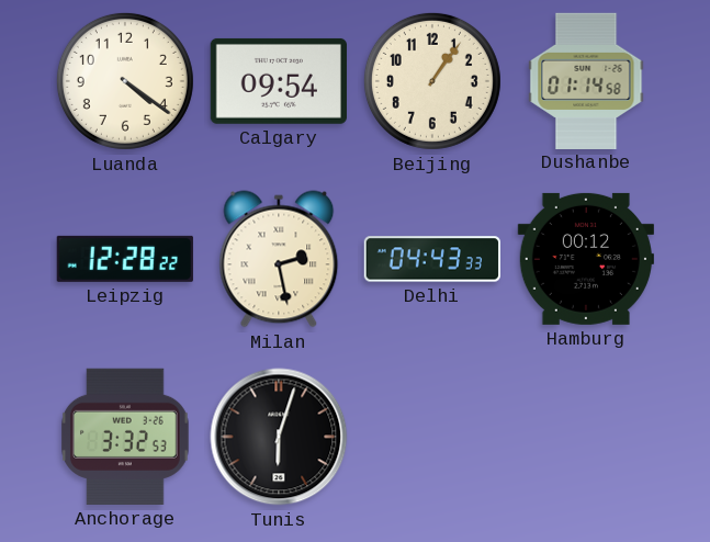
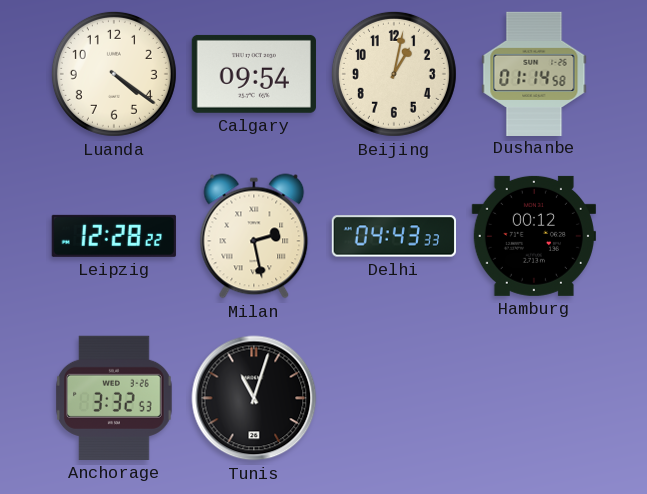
Beijing: 1:06 -> 1:02 (394, 74)
Tunis: 6:03 -> 11:03 (254, 398)
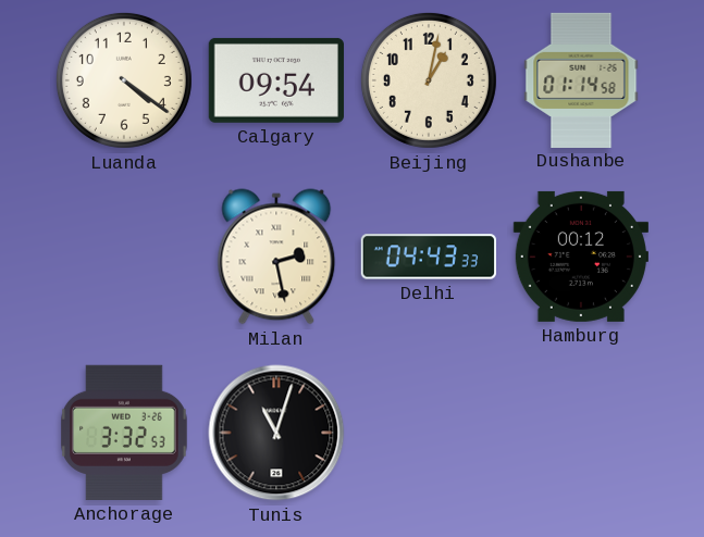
Leipzig: 12:28 -> none (114, 236)
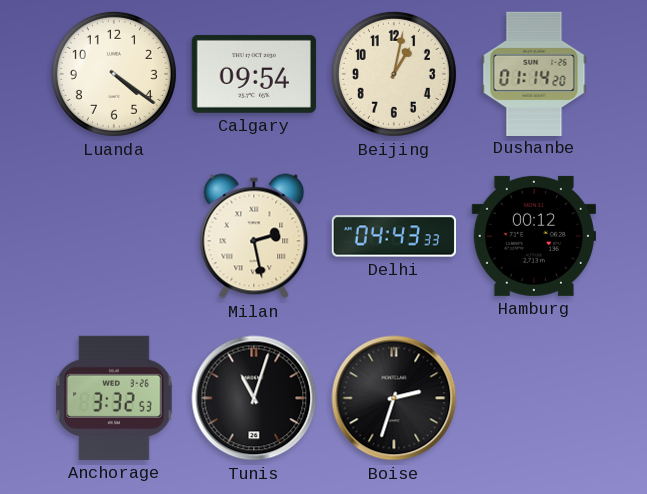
Dushanbe: 01:14:58 -> 01:14:20 (534, 73)
Boise: none -> 2:33 (394, 398)
